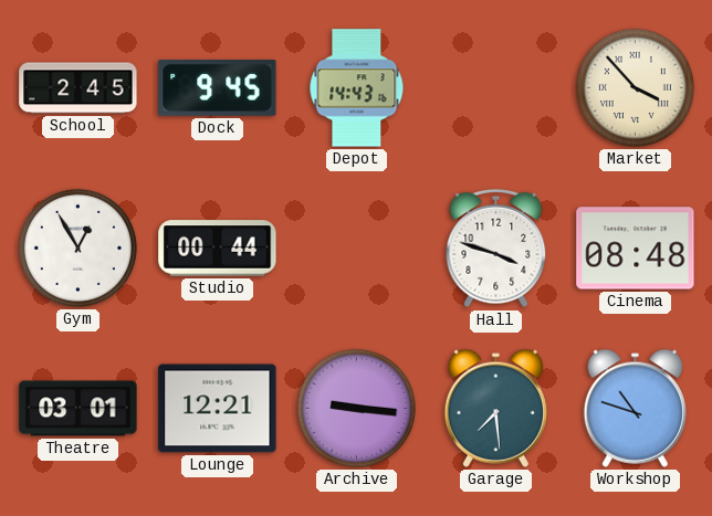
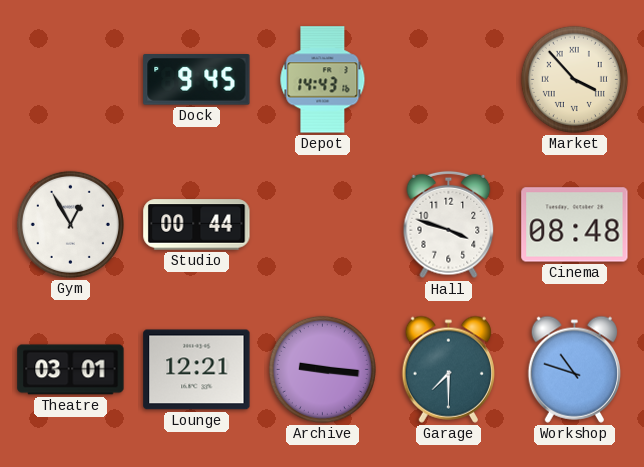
School: 2:45 -> none (78, 88)
Garage: 7:29 -> 7:30 (448, 369)
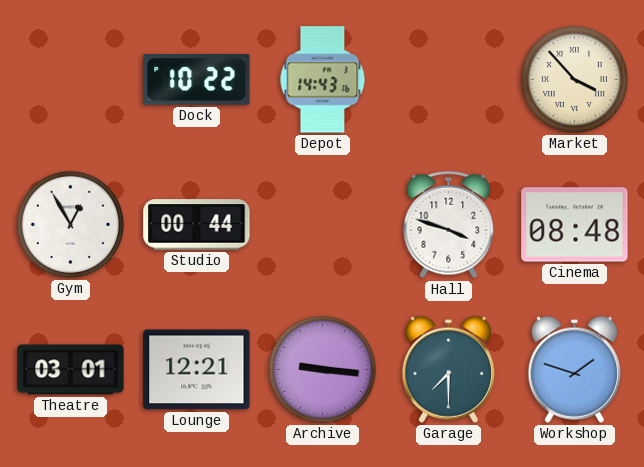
Dock: 9:45 -> 10:22 (197, 80)
Workshop: 10:48 -> 1:48 (574, 369)
